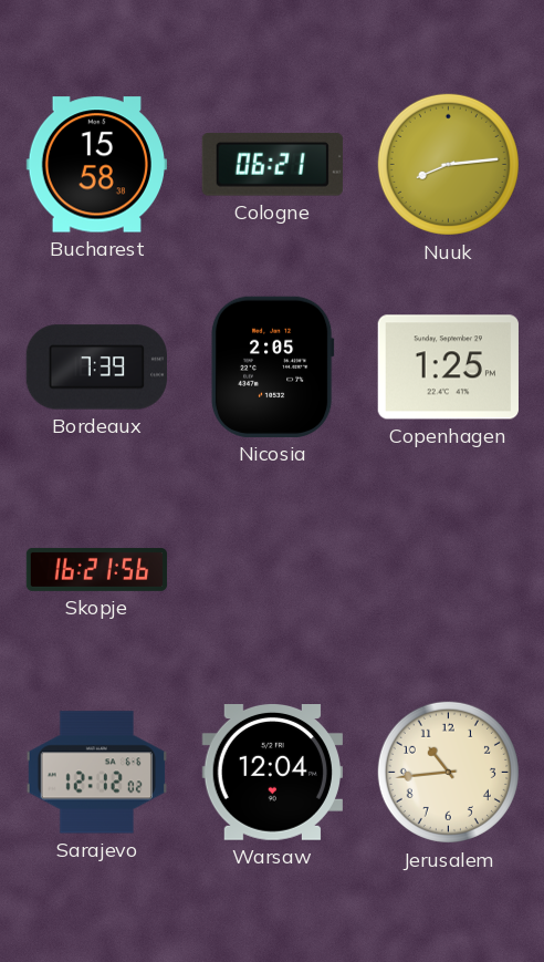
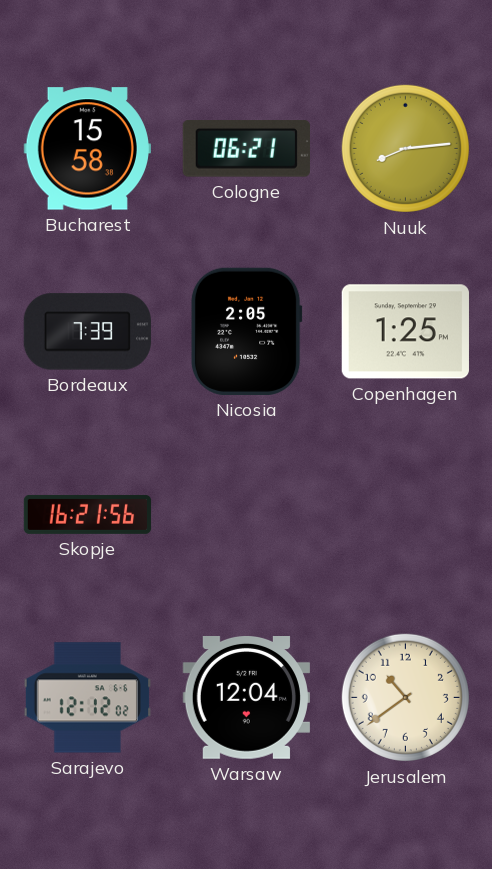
Jerusalem: 10:44 -> 10:39 (405, 697)
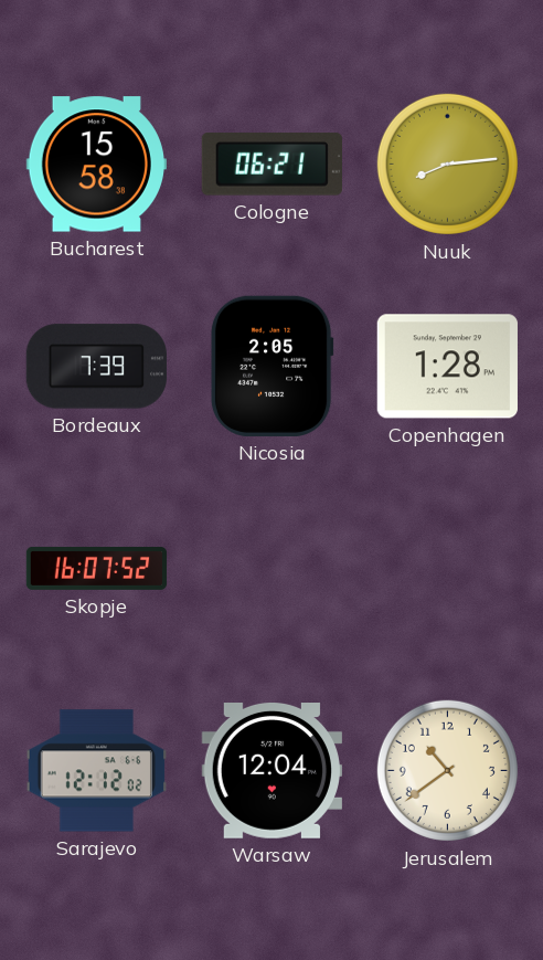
Copenhagen: 1:25 -> 1:28 (447, 367)
Skopje: 16:21 -> 16:07 (97, 568)
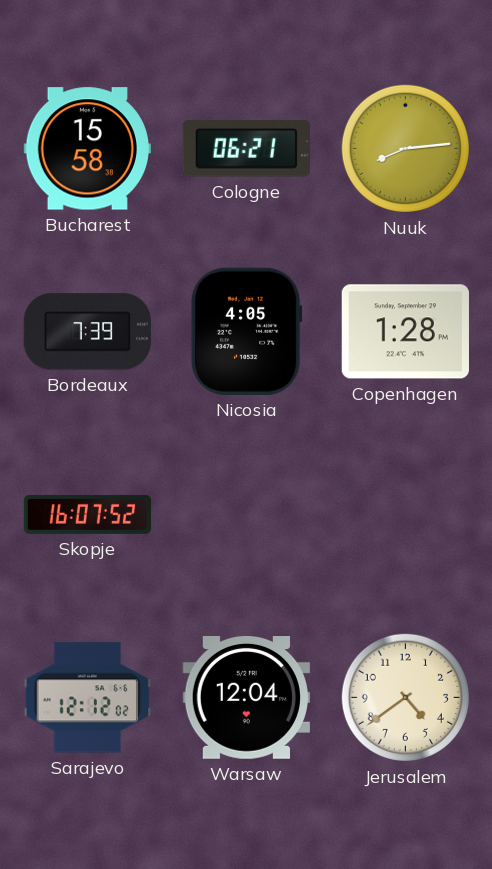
Nicosia: 2:05 -> 4:05 (246, 331)
Jerusalem: 10:39 -> 4:39 (405, 697)
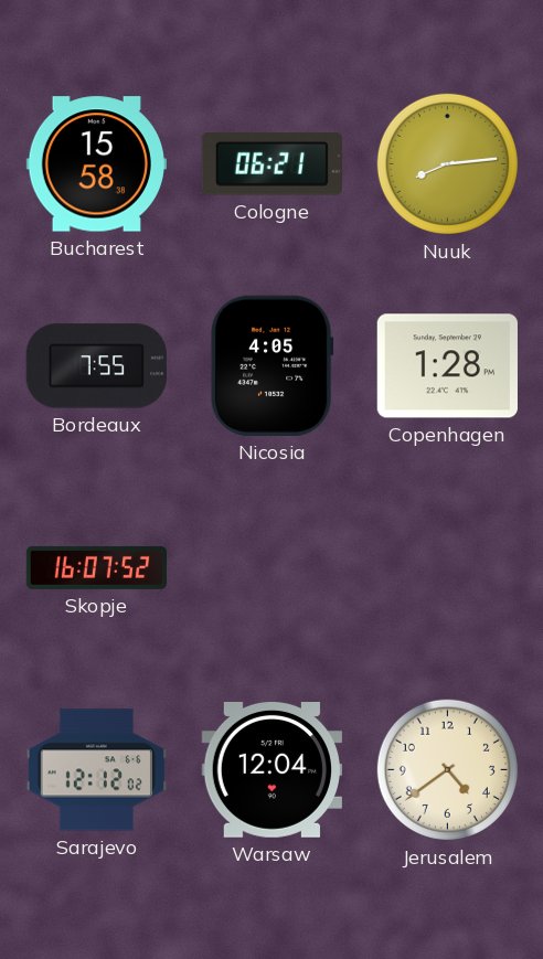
Bordeaux: 7:39 -> 7:55 (96, 366)
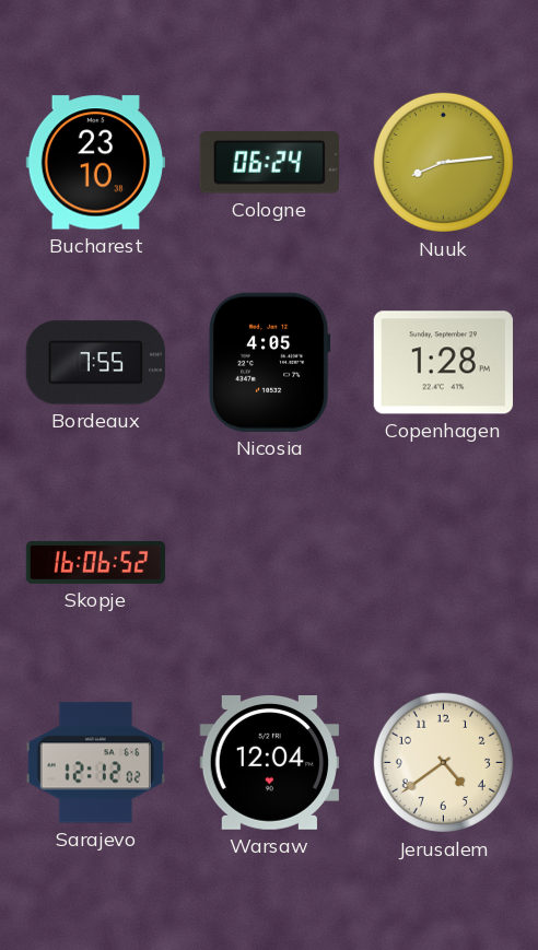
Bucharest: 15:58 -> 23:10 (95, 163)
Cologne: 06:21 -> 06:24 (269, 163)
Skopje: 16:07 -> 16:06 (96, 562)
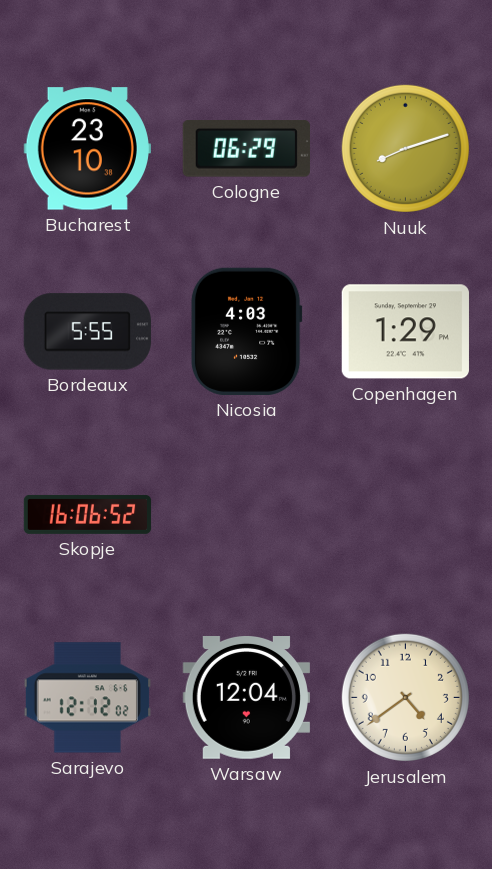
Cologne: 06:24 -> 06:29 (246, 149)
Nuuk: 8:14 -> 8:12 (405, 148)
Bordeaux: 7:55 -> 5:55 (87, 332)
Nicosia: 4:05 -> 4:03 (246, 331)
Copenhagen: 1:28 -> 1:29 (405, 332)
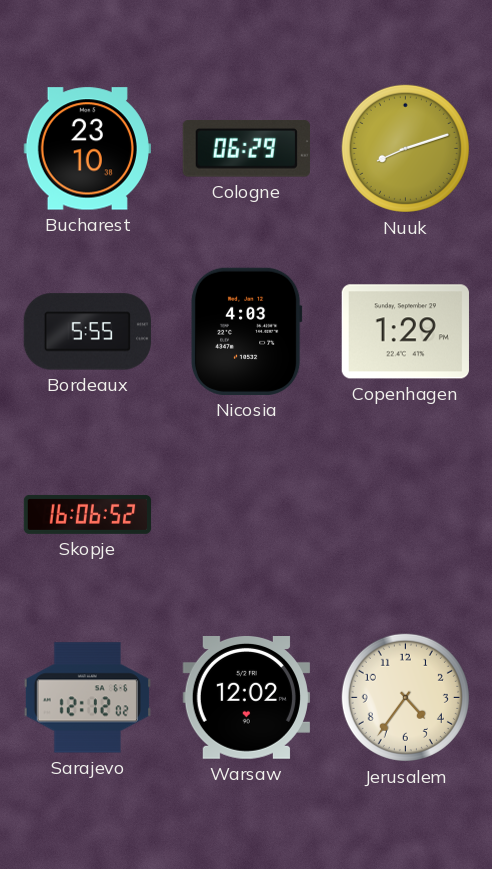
Warsaw: 12:04 -> 12:02 (246, 698)
Jerusalem: 4:39 -> 4:36 (405, 697)
